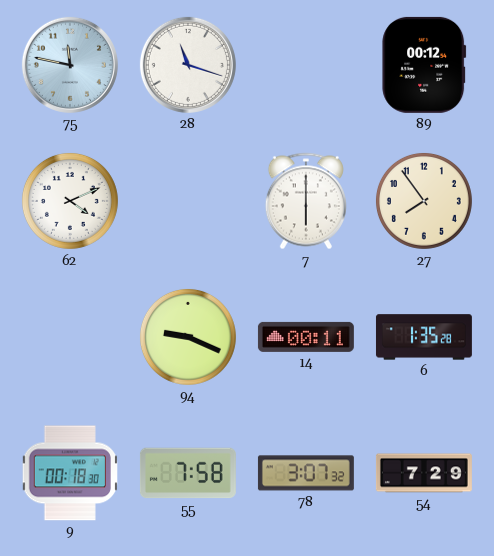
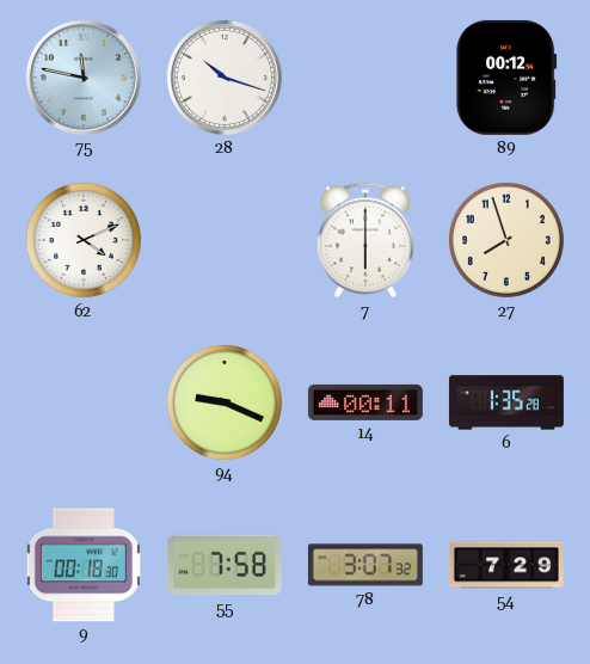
28: 11:18 -> 10:18 (225, 78)
27: 7:54 -> 7:57 (506, 240)
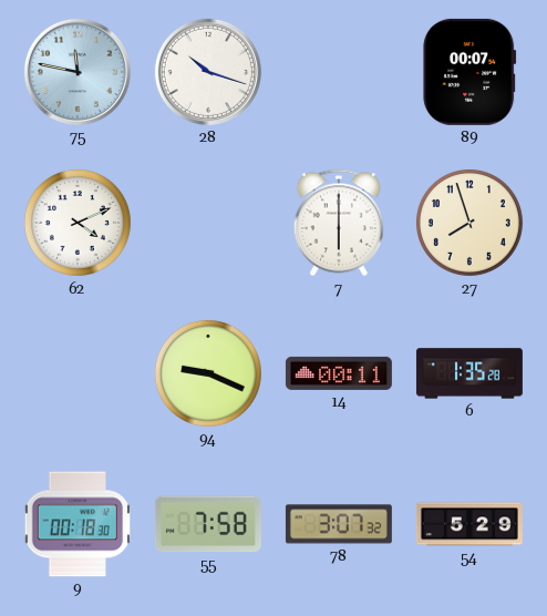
89: 00:12 -> 00:07 (469, 72)
54: 7:29 -> 5:29 (469, 524)
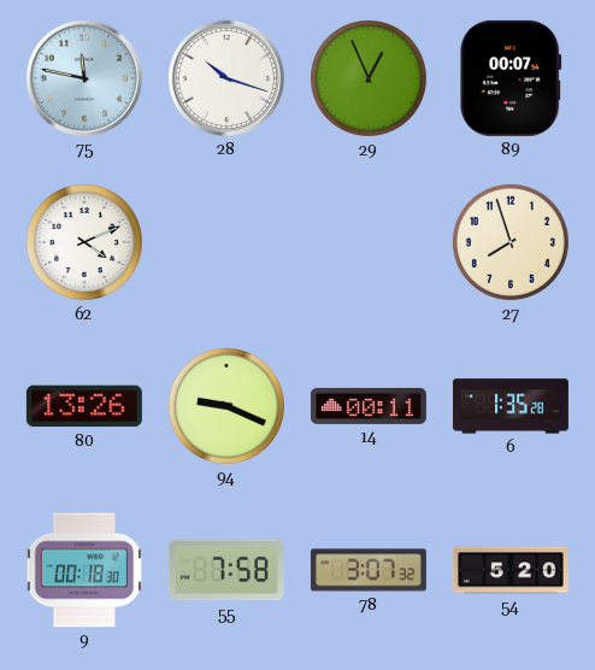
29: none -> 12:56 (369, 78)
7: 6:00 -> none (339, 223)
80: none -> 13:26 (84, 406)
54: 5:29 -> 5:20 (511, 570)
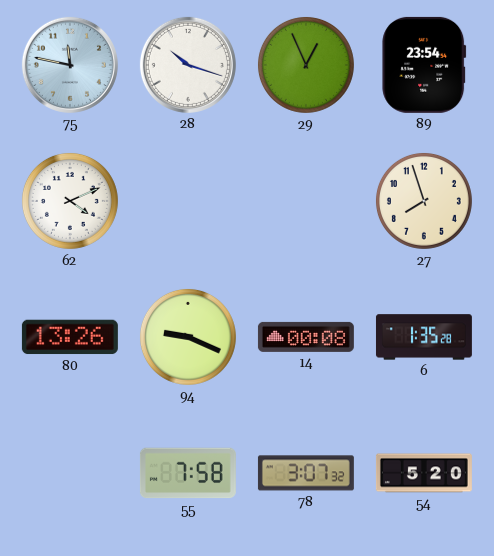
89: 00:07 -> 23:54 (424, 65)
14: 00:11 -> 00:08 (306, 337)
9: 00:18 -> none (83, 570)
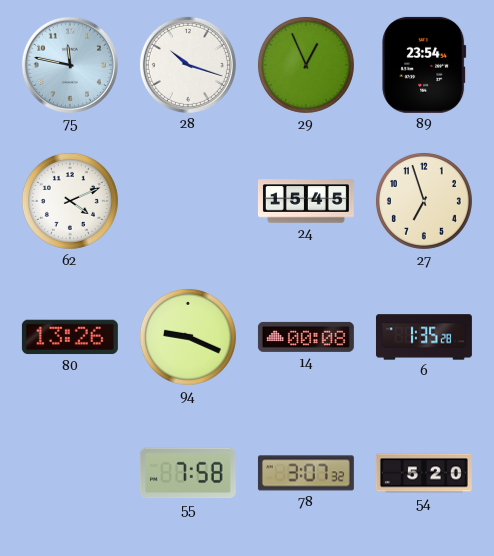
24: none -> 15:45 (306, 201)
27: 7:57 -> 6:57 (424, 201)
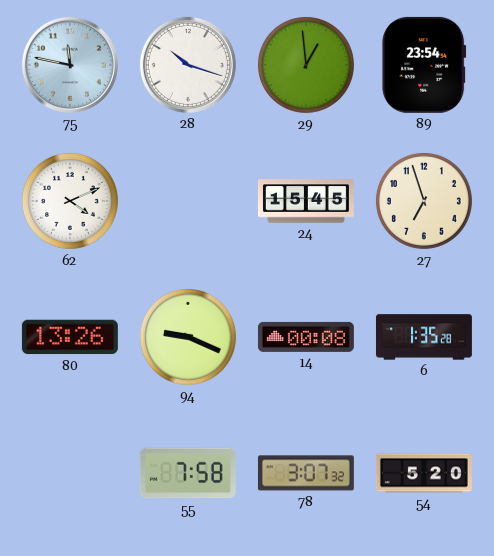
29: 12:56 -> 12:59 (306, 65)
